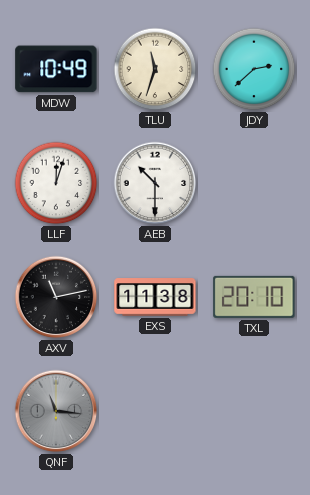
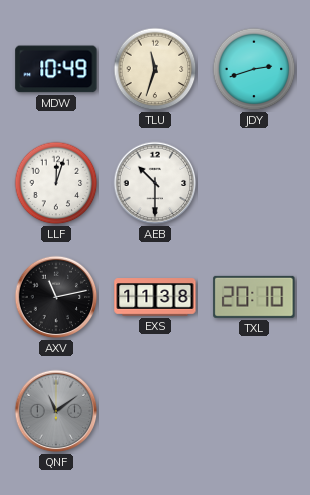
JDY: 2:38 -> 2:42 (254, 69)
QNF: 11:16 -> 11:09 (56, 411)
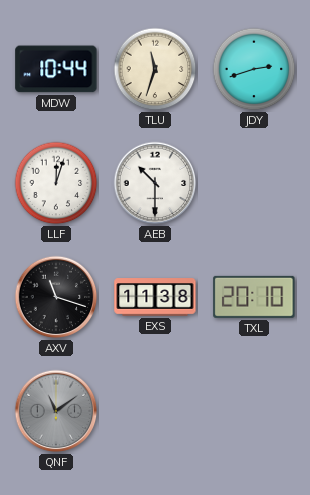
MDW: 10:49 -> 10:44 (56, 69)
AXV: 11:13 -> 11:18 (56, 297)
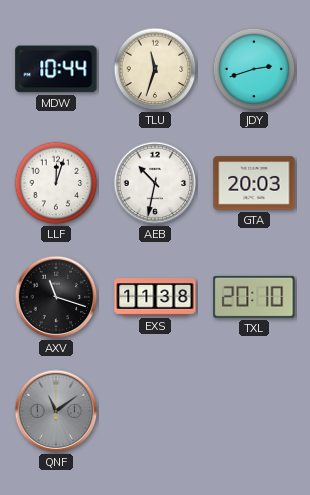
AEB: 10:30 -> 10:32 (155, 183)
GTA: none -> 20:03 (254, 183)
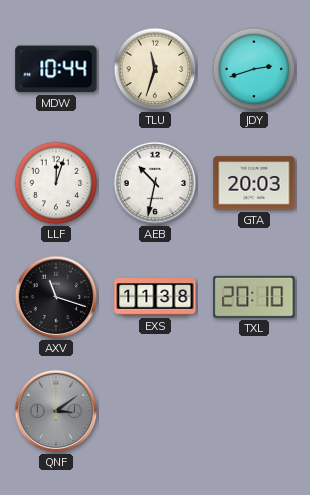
QNF: 11:09 -> 3:09 (56, 411)
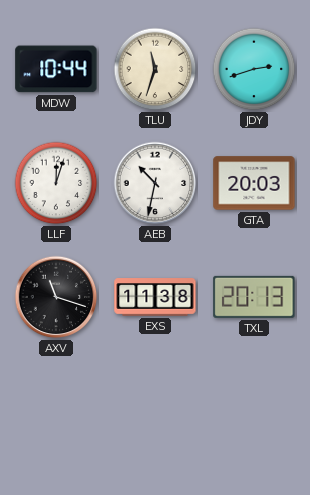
TXL: 20:10 -> 20:13 (254, 297)
QNF: 3:09 -> none (56, 411)
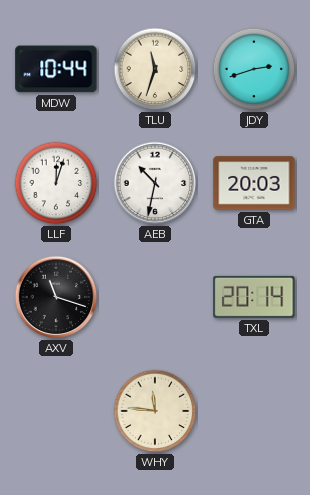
EXS: 11:38 -> none (155, 297)
TXL: 20:13 -> 20:14 (254, 297)
WHY: none -> 11:46 (155, 411)
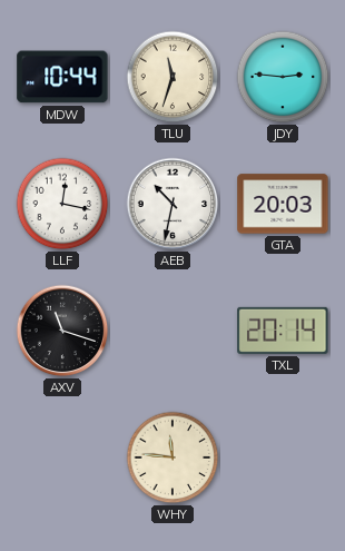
JDY: 2:42 -> 2:46 (283, 77)
LLF: 12:03 -> 12:17 (62, 204)
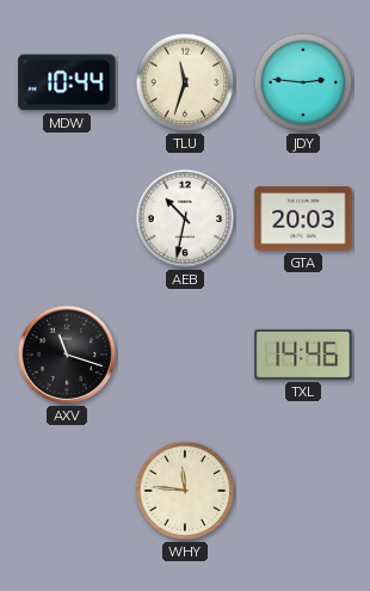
LLF: 12:17 -> none (62, 204)
TXL: 20:14 -> 14:46 (303, 355)
